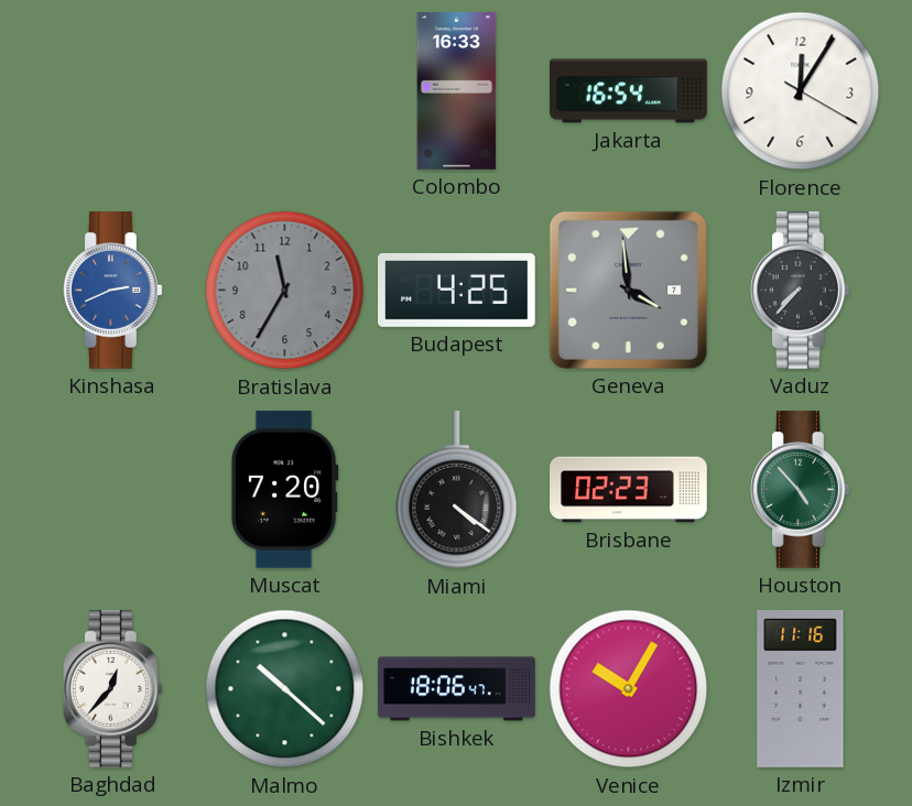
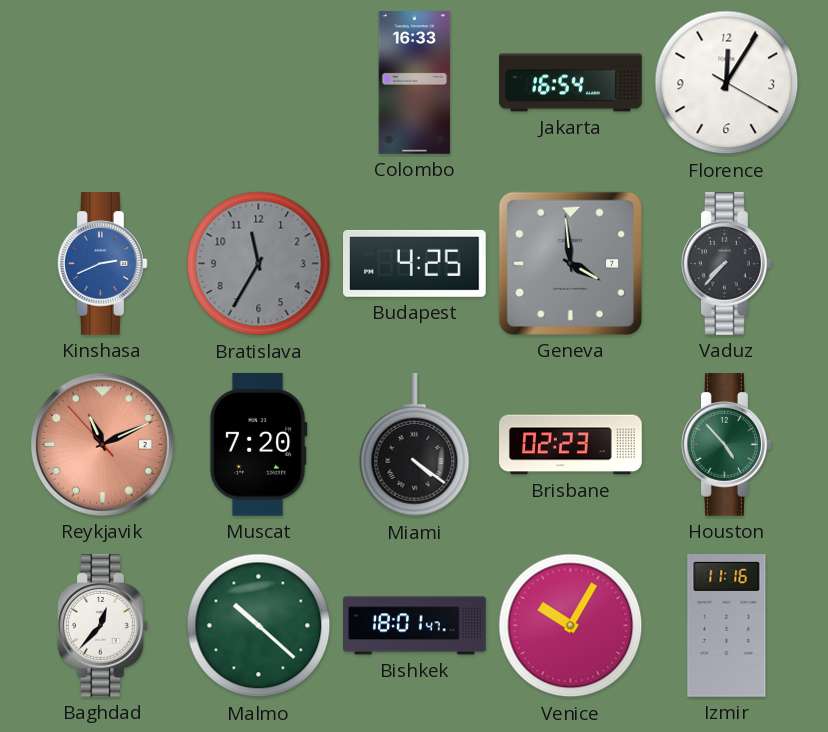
Reykjavik: none -> 11:10 (102, 444)
Bishkek: 18:06 -> 18:01 (415, 626)
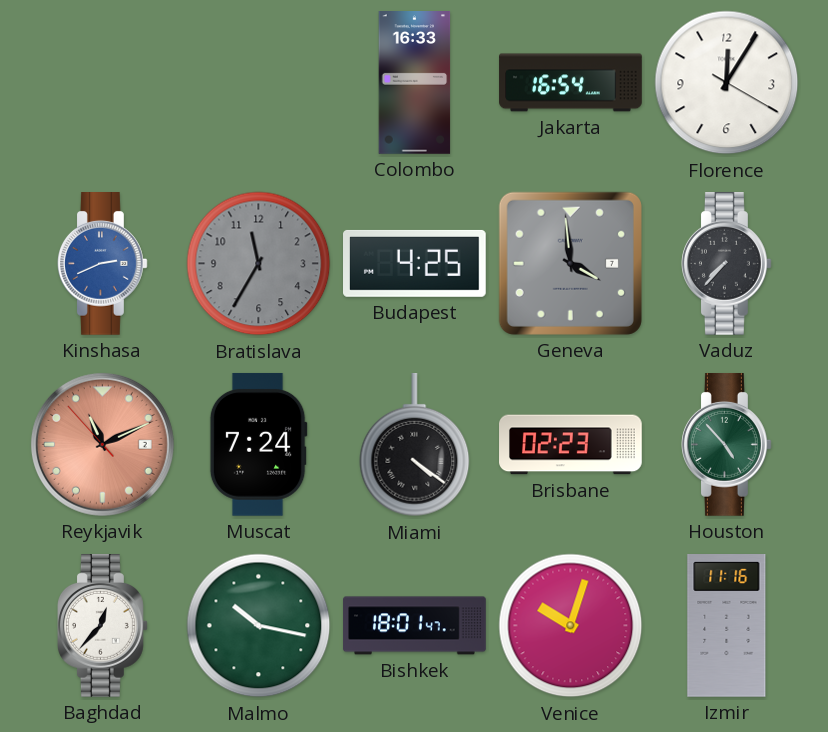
Muscat: 7:20 -> 7:24 (258, 444)
Malmo: 10:22 -> 10:17 (259, 626)
Venice: 10:05 -> 10:03 (571, 626)
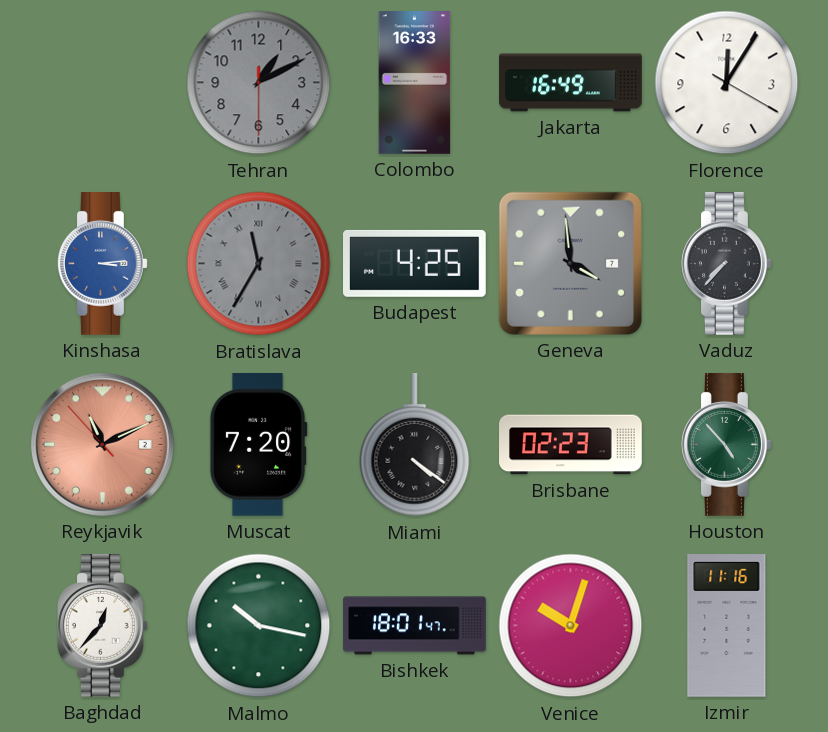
Tehran: none -> 1:10 (259, 83)
Jakarta: 16:54 -> 16:49 (571, 83)
Kinshasa: 2:41 -> 3:14 (103, 264)
Bratislava numerals: Arabic -> Roman (259, 264)
Muscat: 7:24 -> 7:20 (258, 444)
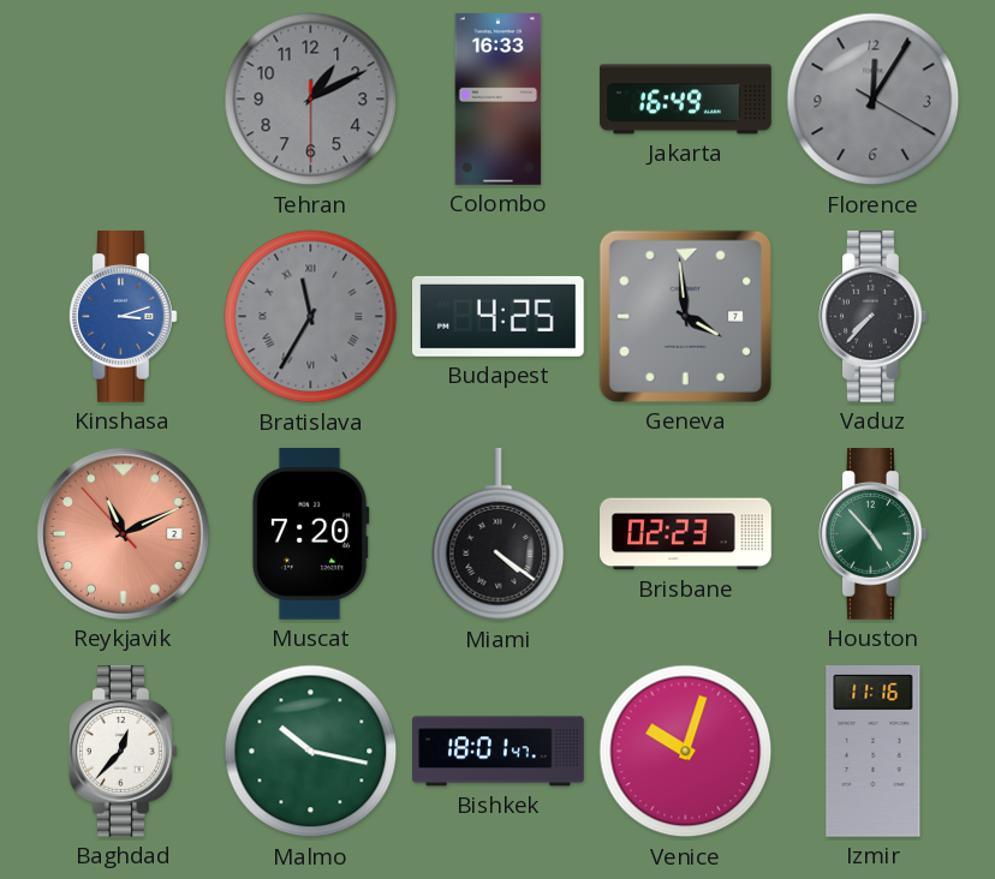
Florence dial: white -> grey (874, 100)
Kinshasa: 3:14 -> 3:12 (124, 317)
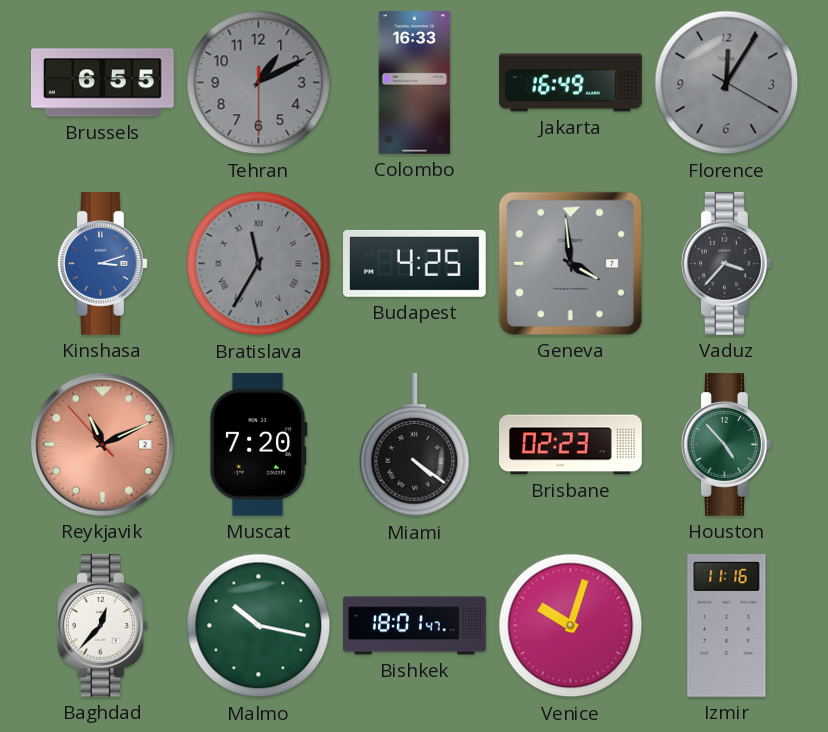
Brussels: none -> 6:55 (102, 83)
Vaduz: 7:37 -> 3:37 (727, 264)
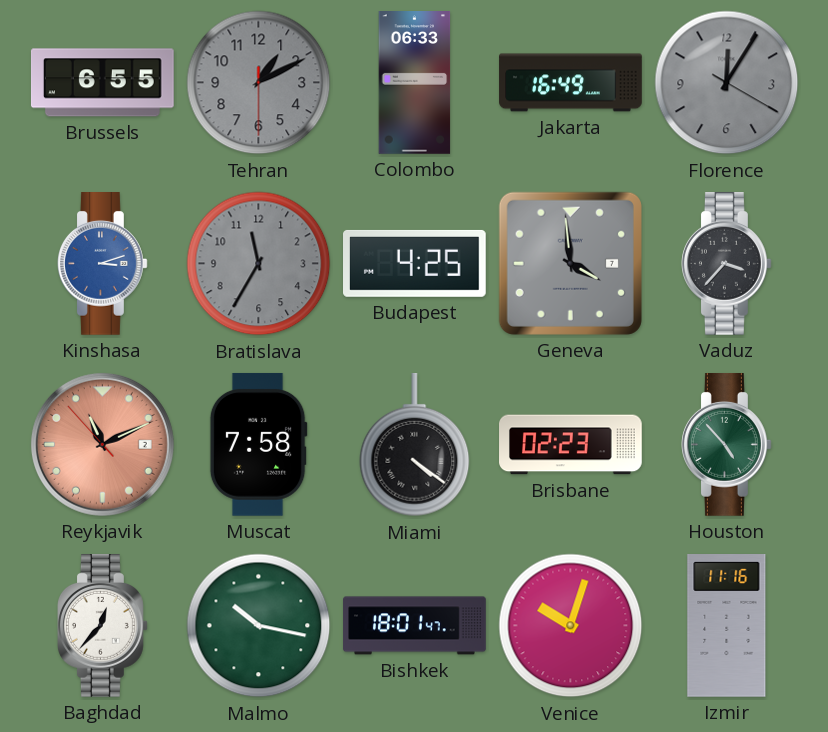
Colombo: 16:33 -> 06:33 (415, 83)
Bratislava numerals: Roman -> Arabic (259, 264)
Muscat: 7:20 -> 7:58 (258, 444)
